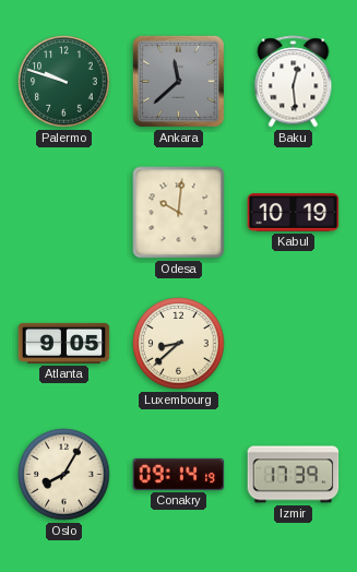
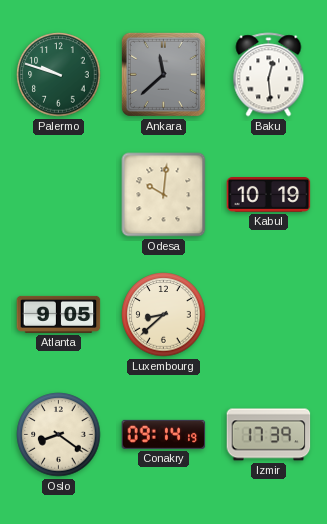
Oslo: 8:05 -> 8:21 (59, 435)
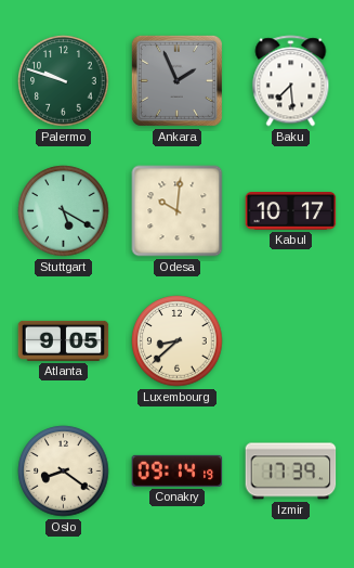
Ankara: 11:38 -> 1:56 (176, 80)
Baku: 12:29 -> 7:29 (291, 81)
Stuttgart: none -> 5:20 (64, 211)
Kabul: 10:19 -> 10:17 (291, 211)
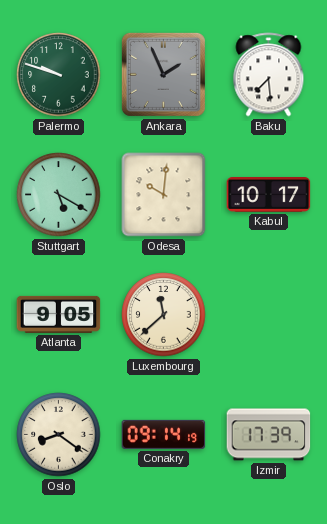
Luxembourg: 8:38 -> 11:38 (164, 315)
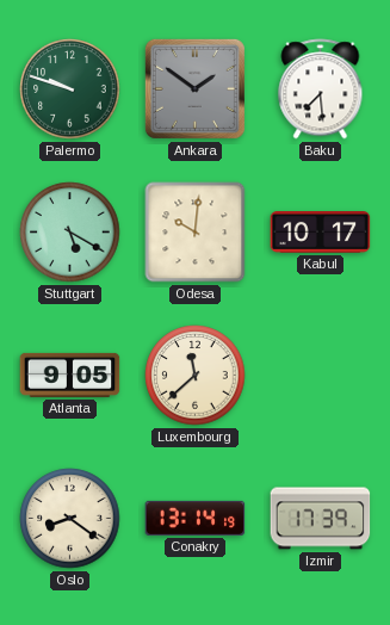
Ankara: 1:56 -> 1:51 (194, 88)
Conakry: 09:14 -> 13:14 (196, 518)
